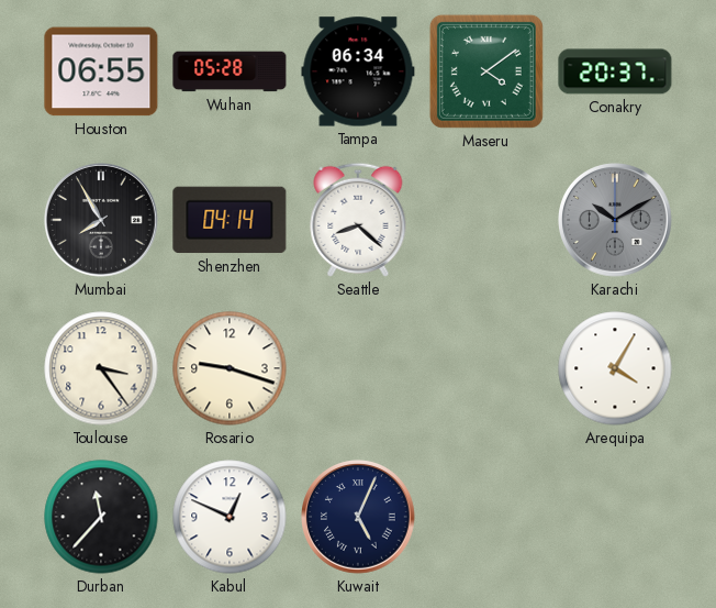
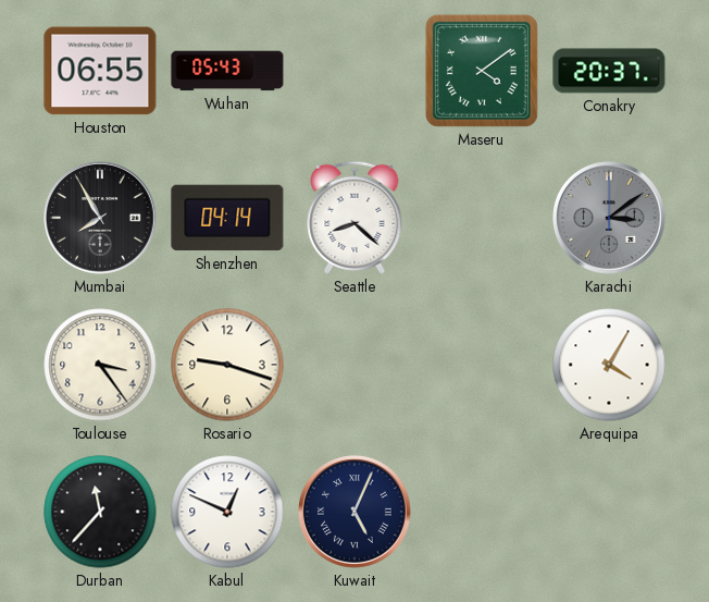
Wuhan: 05:28 -> 05:43 (227, 71)
Tampa: 06:34 -> none (358, 71)
Karachi: 10:10 -> 3:09 (610, 219)
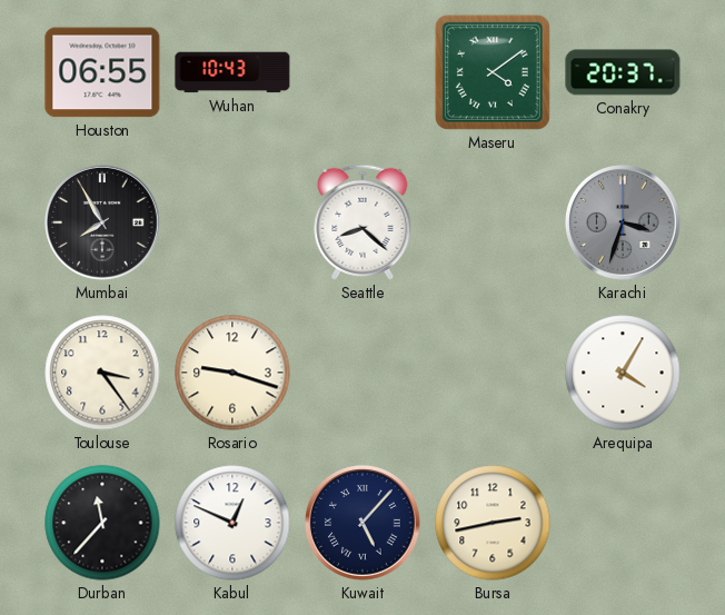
Wuhan: 05:43 -> 10:43 (232, 72)
Shenzhen: 04:14 -> none (227, 218)
Karachi: 3:09 -> 3:33 (624, 224)
Kuwait: 5:04 -> 5:07 (364, 524)
Bursa: none -> 2:43 (493, 523)
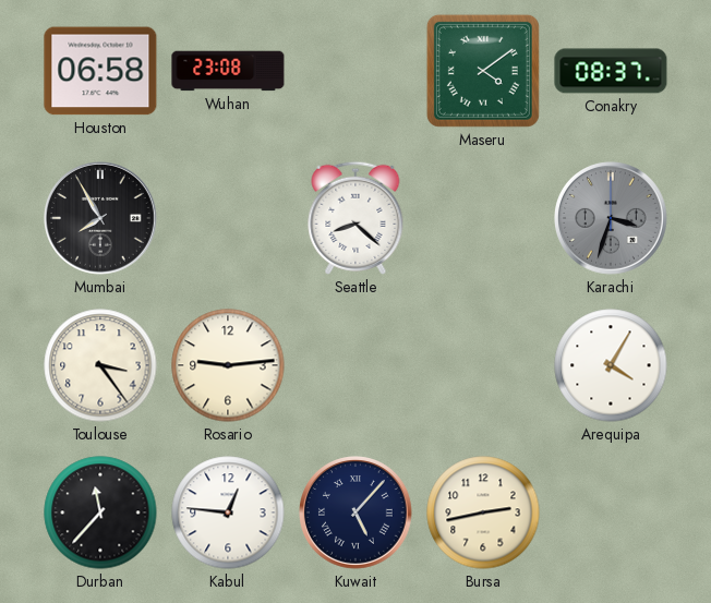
Houston: 06:55 -> 06:58 (100, 71)
Wuhan: 10:43 -> 23:08 (228, 71)
Conakry: 20:37 -> 08:37 (611, 71)
Rosario: 9:18 -> 9:14 (228, 365)
Kabul: 12:49 -> 12:46 (228, 512)
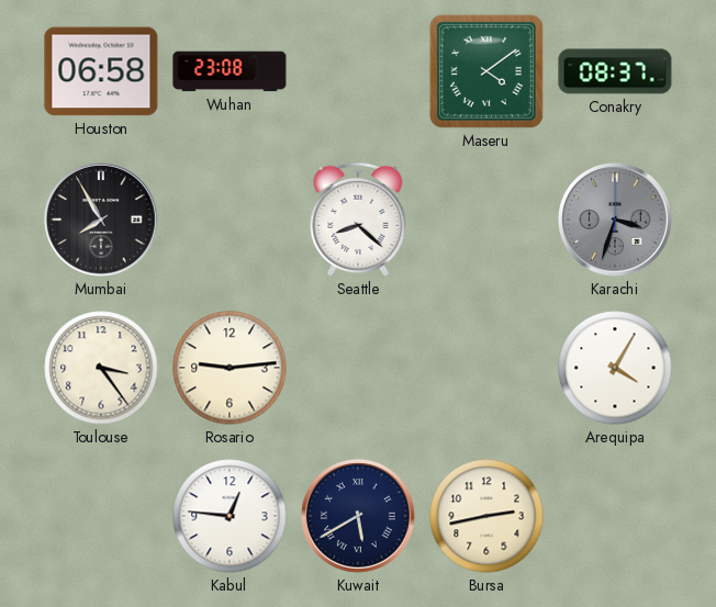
Durban: 11:37 -> none (100, 512)
Kuwait: 5:07 -> 5:40 (359, 517)
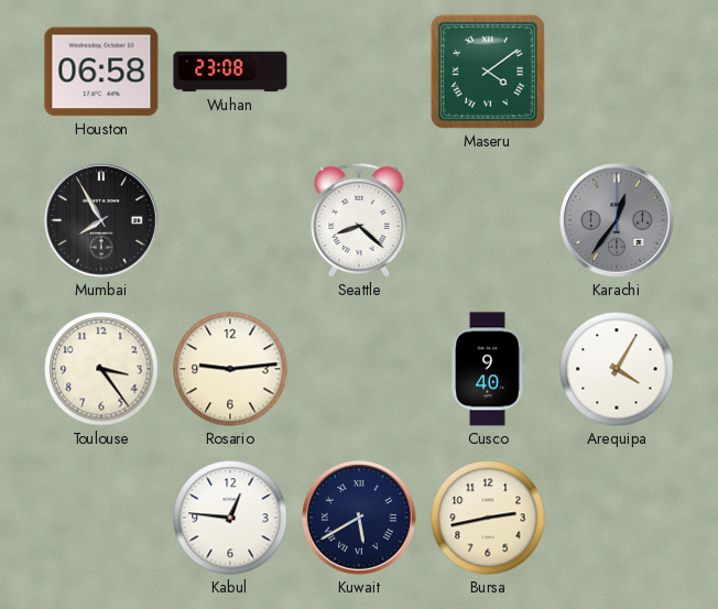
Conakry: 08:37 -> none (615, 71)
Karachi: 3:33 -> 12:36 (618, 221)
Cusco: none -> 9:40 (488, 369)
